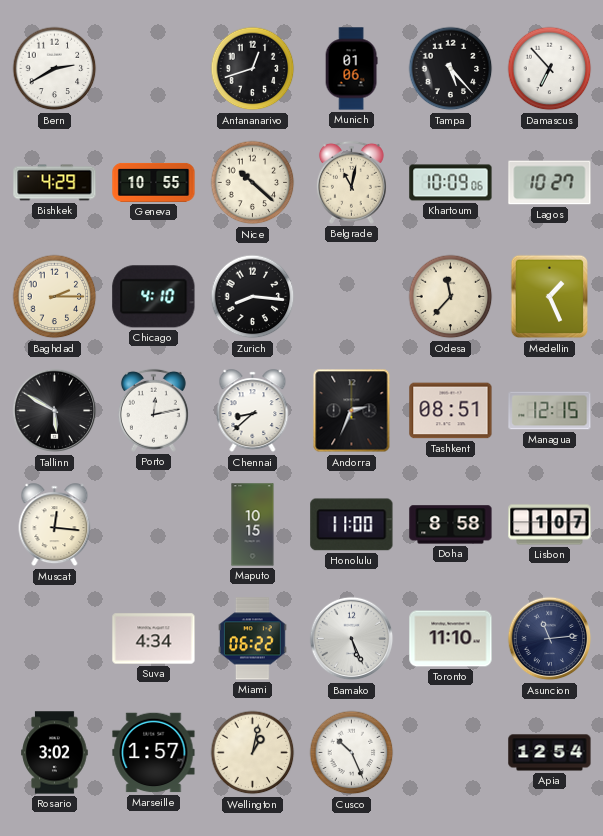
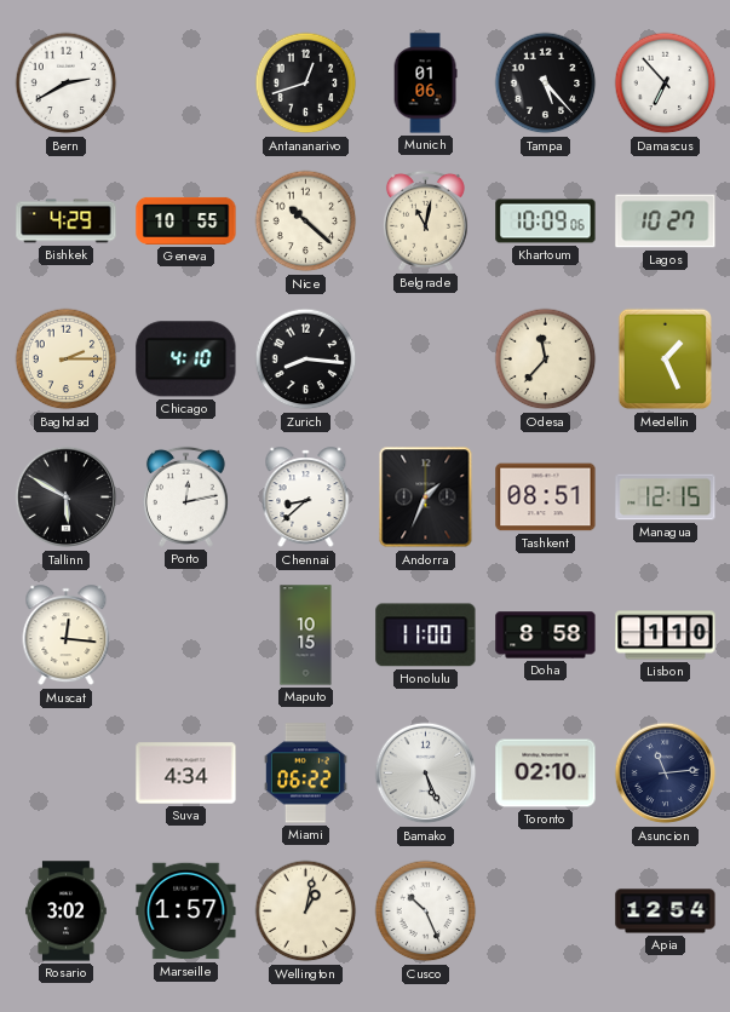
Andorra: 2:34 -> 1:34 (426, 498)
Lisbon: 1:07 -> 1:10 (666, 636)
Toronto: 11:10 -> 02:10 (546, 774)
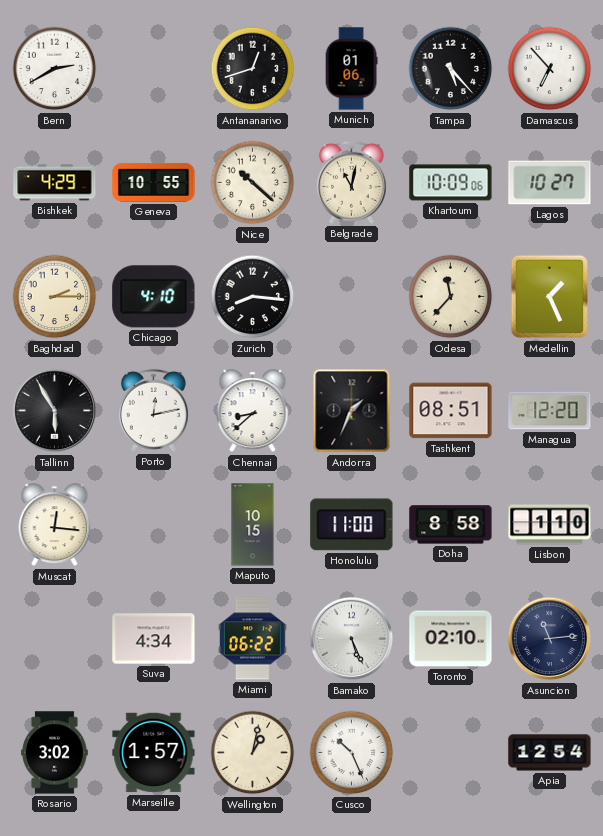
Tallinn: 5:50 -> 5:55 (55, 411)
Managua: 12:15 -> 12:20 (550, 411)
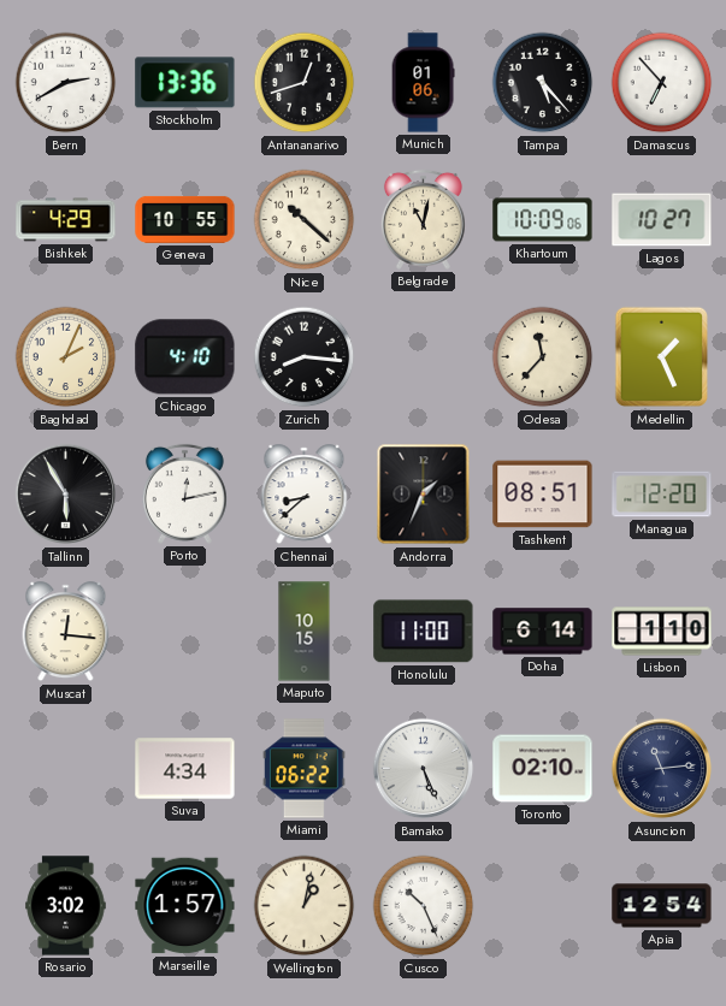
Stockholm: none -> 13:36 (185, 83)
Baghdad: 2:15 -> 2:04 (66, 357)
Doha: 8:58 -> 6:14 (543, 632)
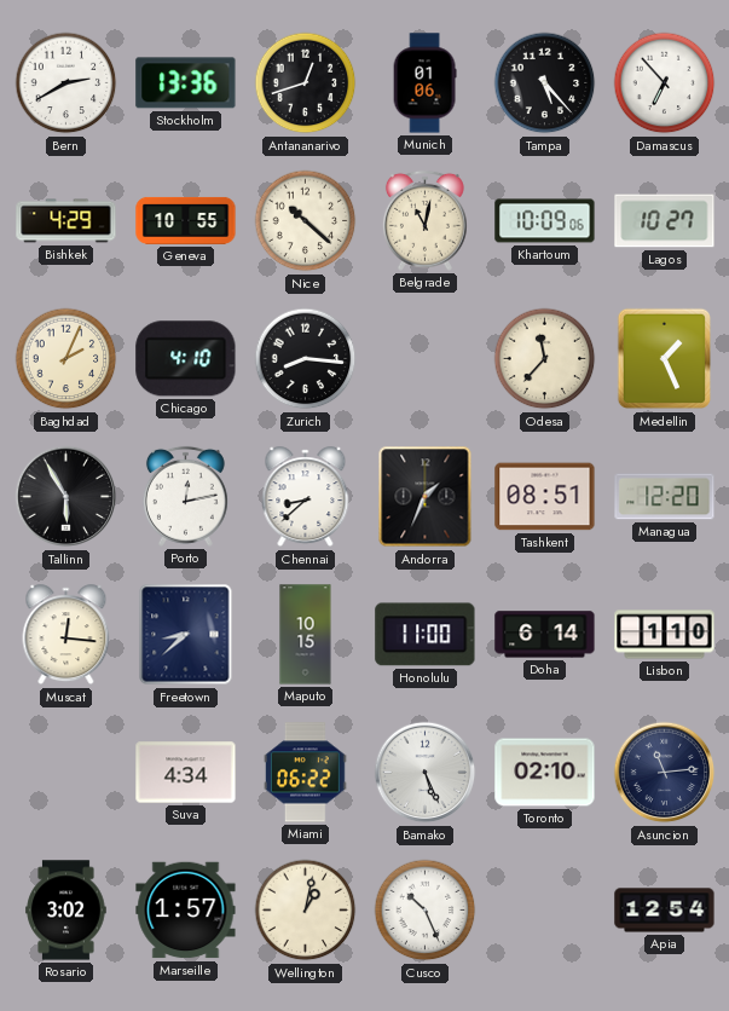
Freetown: none -> 8:38 (186, 635)
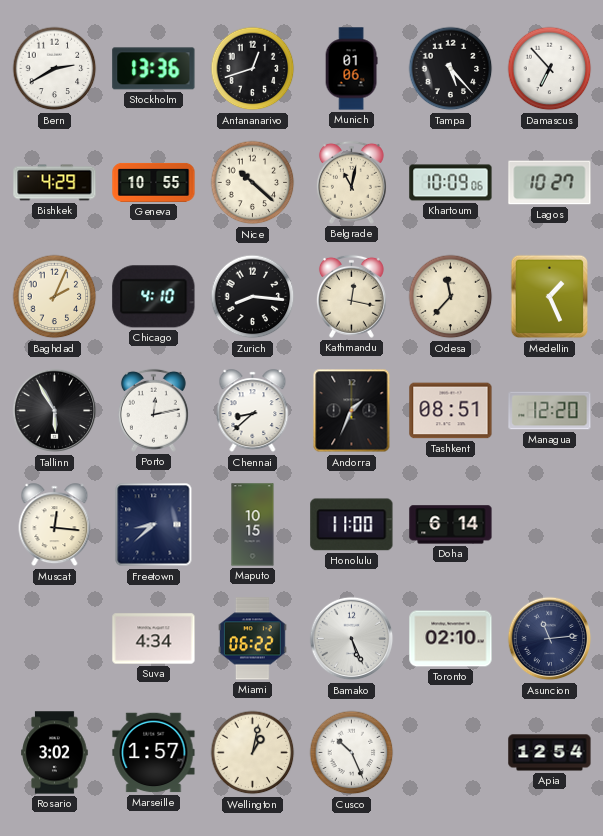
Kathmandu: none -> 12:17 (351, 296)
Lisbon: 1:10 -> none (665, 635)
